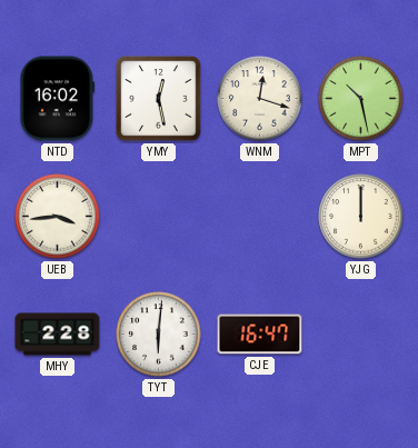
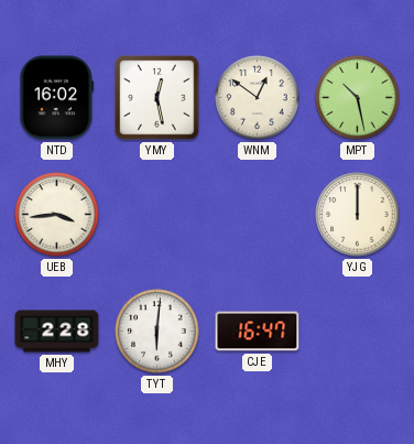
WNM: 12:18 -> 12:51 (258, 98)
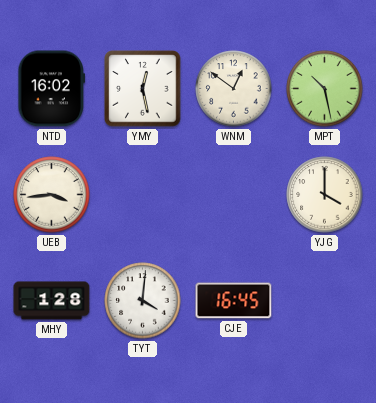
YJG: 12:00 -> 4:00 (325, 195)
MHY: 2:28 -> 1:28 (52, 301)
TYT: 6:01 -> 4:01 (143, 301)
CJE: 16:47 -> 16:45 (234, 301)
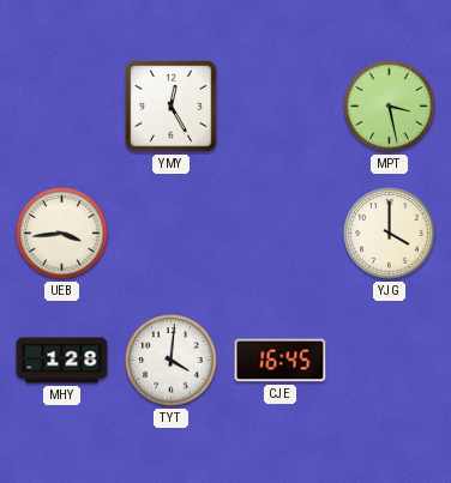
NTD: 16:02 -> none (52, 89)
YMY: 12:28 -> 12:25 (172, 107)
WNM: 12:51 -> none (234, 89)
MPT: 10:28 -> 3:28 (390, 107)
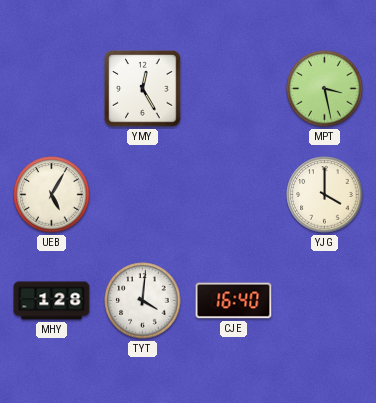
UEB: 3:44 -> 5:05 (52, 195)
CJE: 16:45 -> 16:40 (234, 301)
